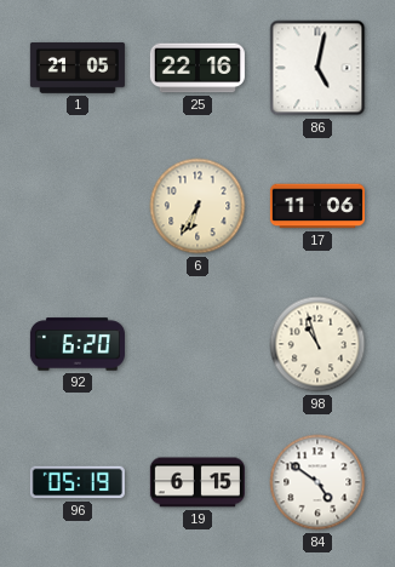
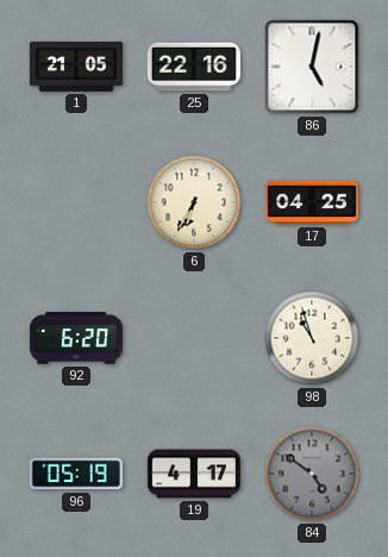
17: 11:06 -> 04:25 (312, 202)
19: 6:15 -> 4:17 (194, 474)
84 dial: white -> grey (312, 474)
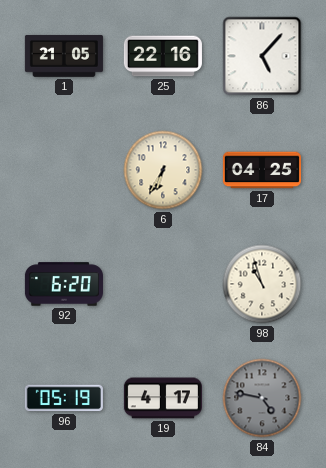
86: 5:02 -> 5:07 (262, 56)
84: 4:51 -> 4:47 (262, 398)
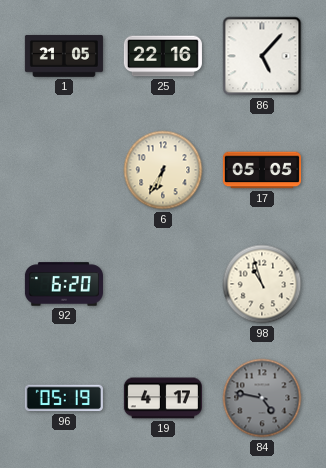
17: 04:25 -> 05:05 (262, 170)
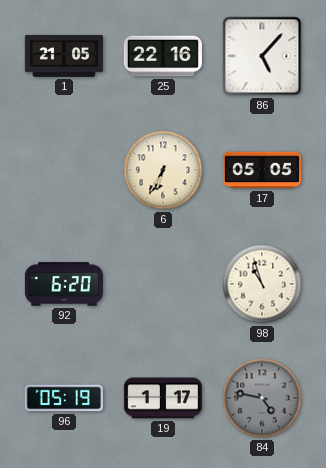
19: 4:17 -> 1:17 (163, 398)
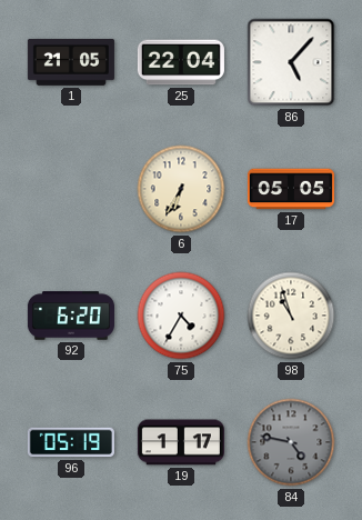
25: 22:16 -> 22:04 (181, 62)
75: none -> 4:35 (181, 316)
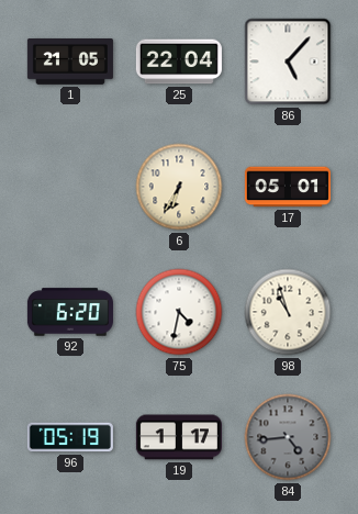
17: 05:05 -> 05:01 (288, 187)
75: 4:35 -> 4:32 (179, 312)
84: 4:47 -> 4:44 (288, 437)
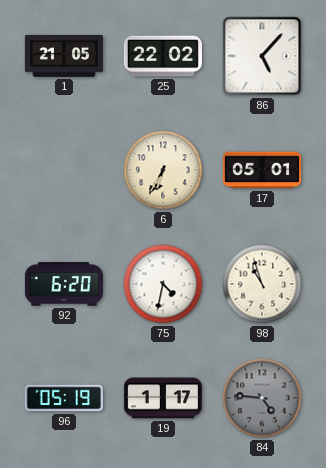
25: 22:04 -> 22:02 (163, 56)
84: 4:44 -> 4:46 (262, 398)
